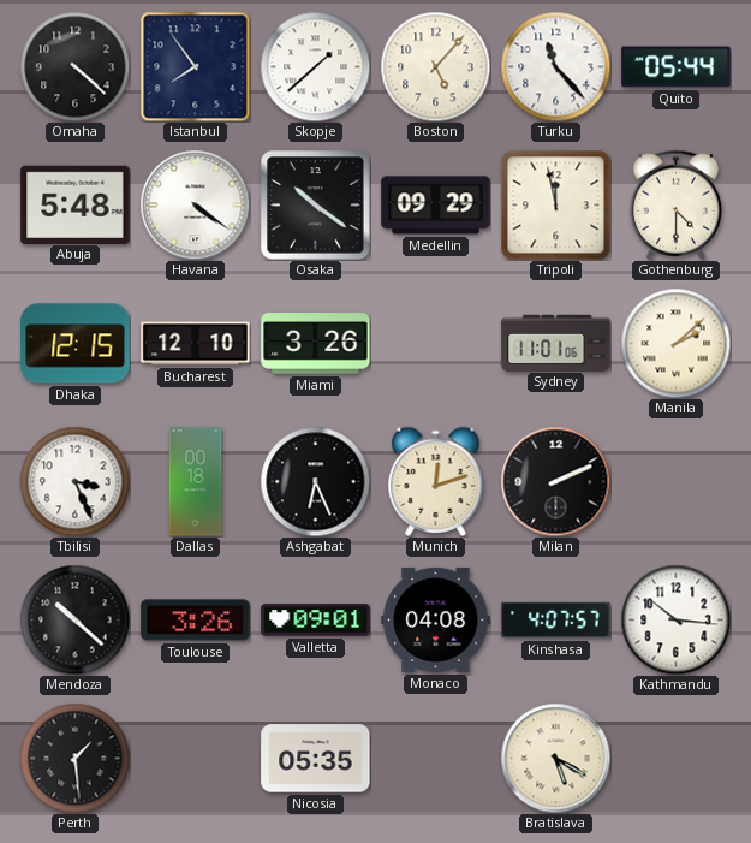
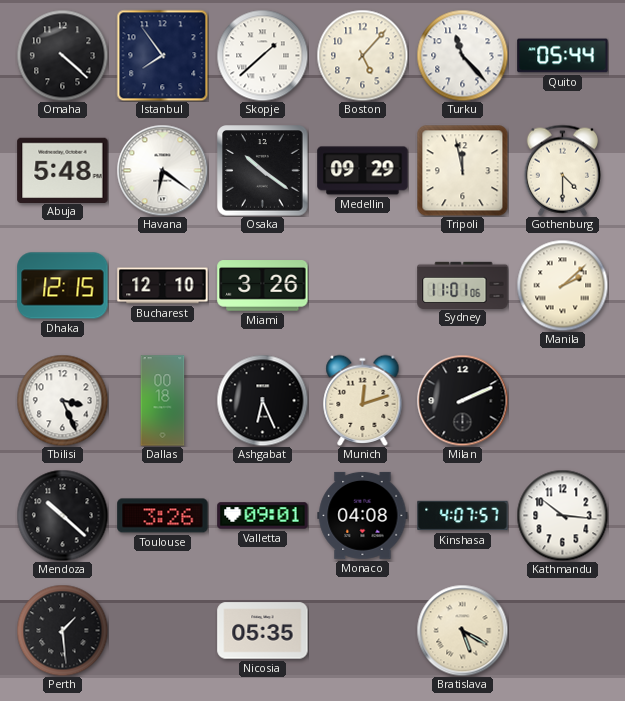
Havana: 4:21 -> 6:21 (162, 170)
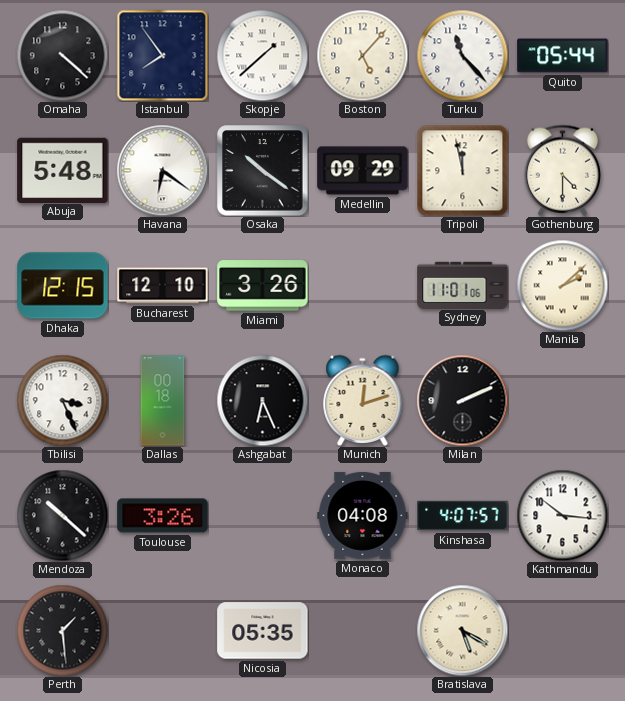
Valletta: 09:01 -> none (263, 516)
